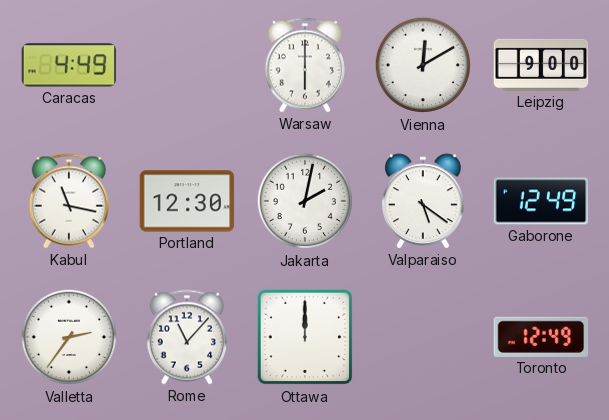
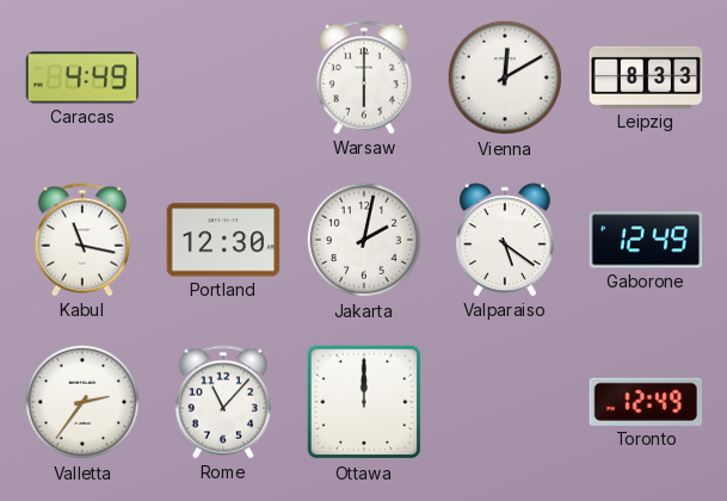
Leipzig: 9:00 -> 8:33 (646, 78)
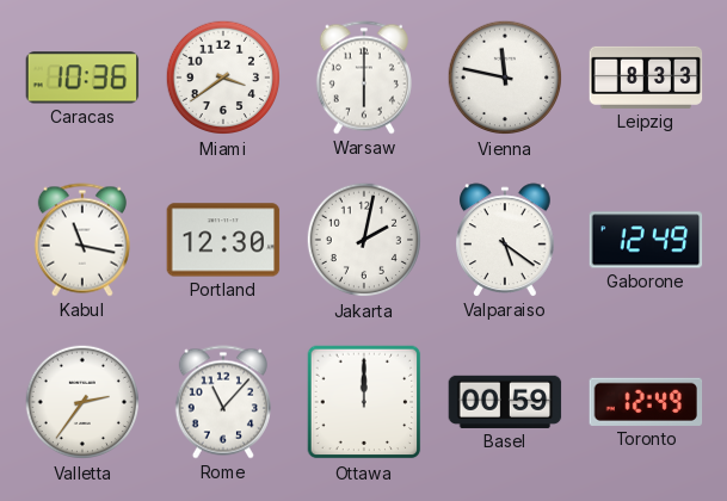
Caracas: 4:49 -> 10:36 (82, 78)
Miami: none -> 3:39 (223, 78)
Vienna: 12:10 -> 11:47 (505, 78)
Basel: none -> 00:59 (505, 402)
